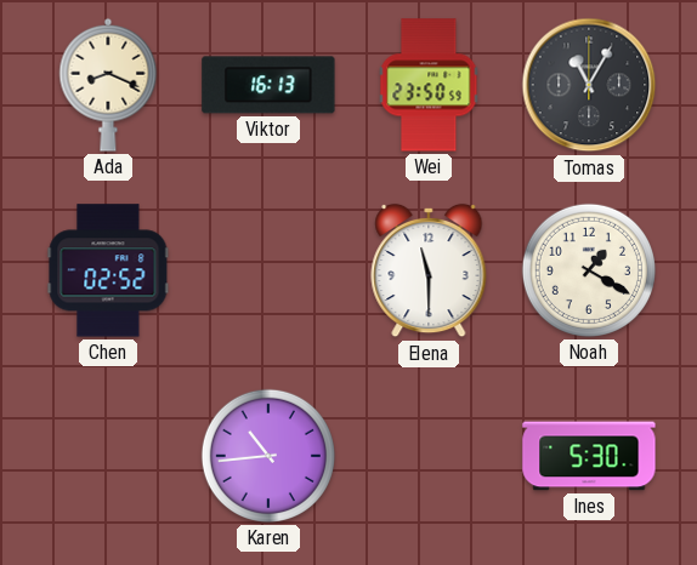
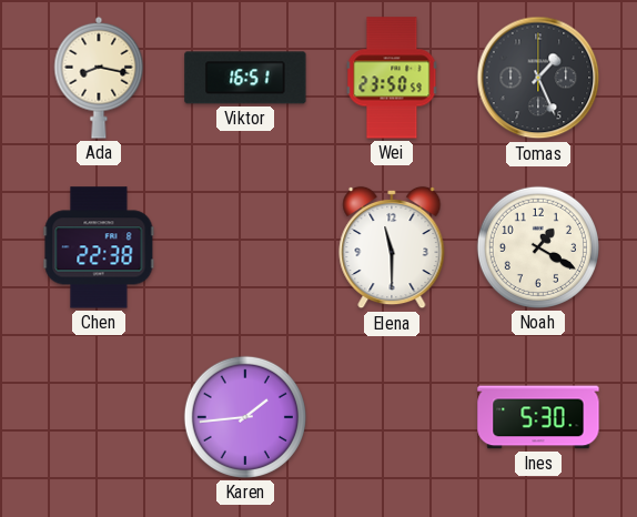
Ada: 8:19 -> 8:17 (99, 78)
Viktor: 16:13 -> 16:51 (245, 78)
Tomas: 11:05 -> 1:26 (538, 78)
Chen: 02:52 -> 22:38 (99, 247)
Karen: 10:44 -> 1:44 (245, 417)
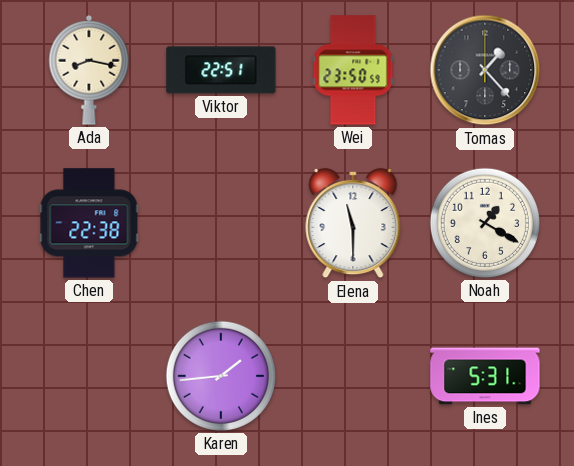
Viktor: 16:51 -> 22:51 (221, 70)
Tomas: 1:26 -> 1:23 (485, 70)
Ines: 5:30 -> 5:31 (485, 376)
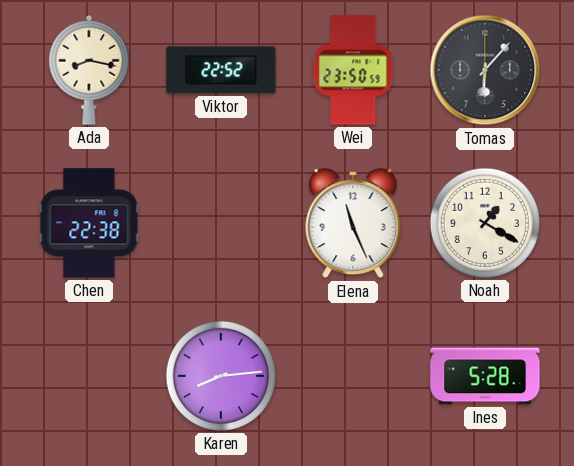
Viktor: 22:51 -> 22:52 (221, 70)
Tomas: 1:23 -> 6:07 (485, 70)
Elena: 11:30 -> 11:26 (353, 223)
Karen: 1:44 -> 8:14 (221, 376)
Ines: 5:31 -> 5:28 (485, 376)
